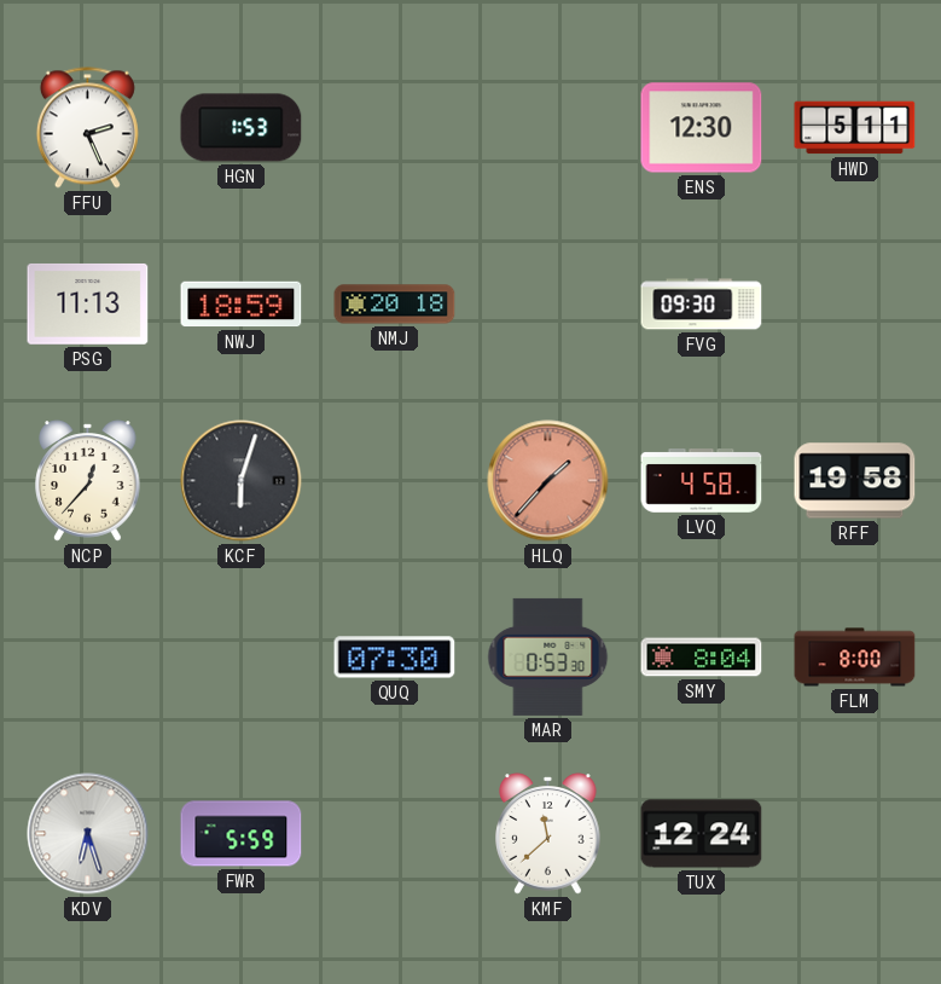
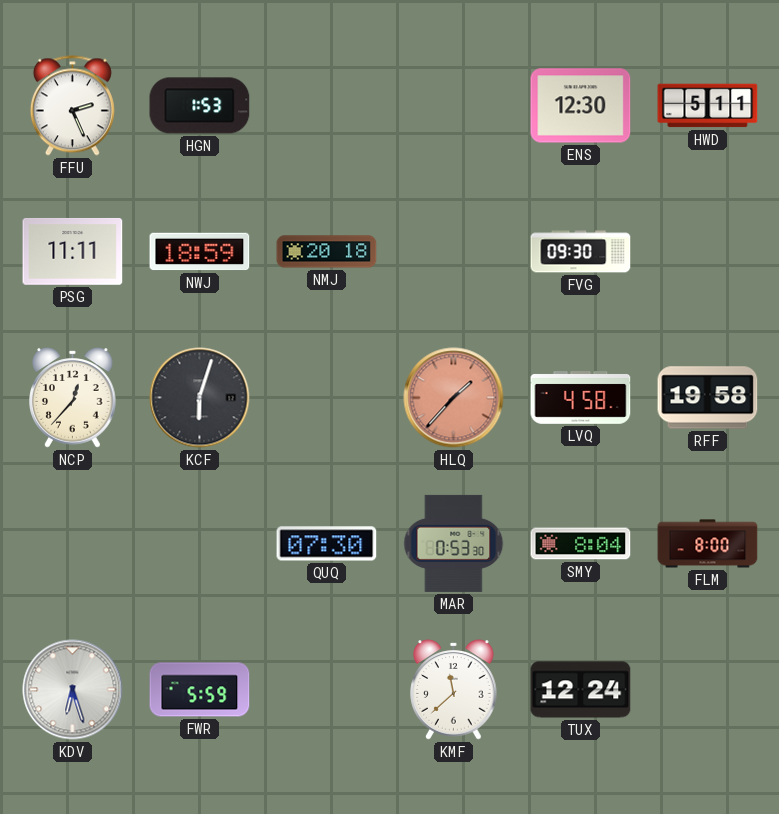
PSG: 11:13 -> 11:11 (73, 252)
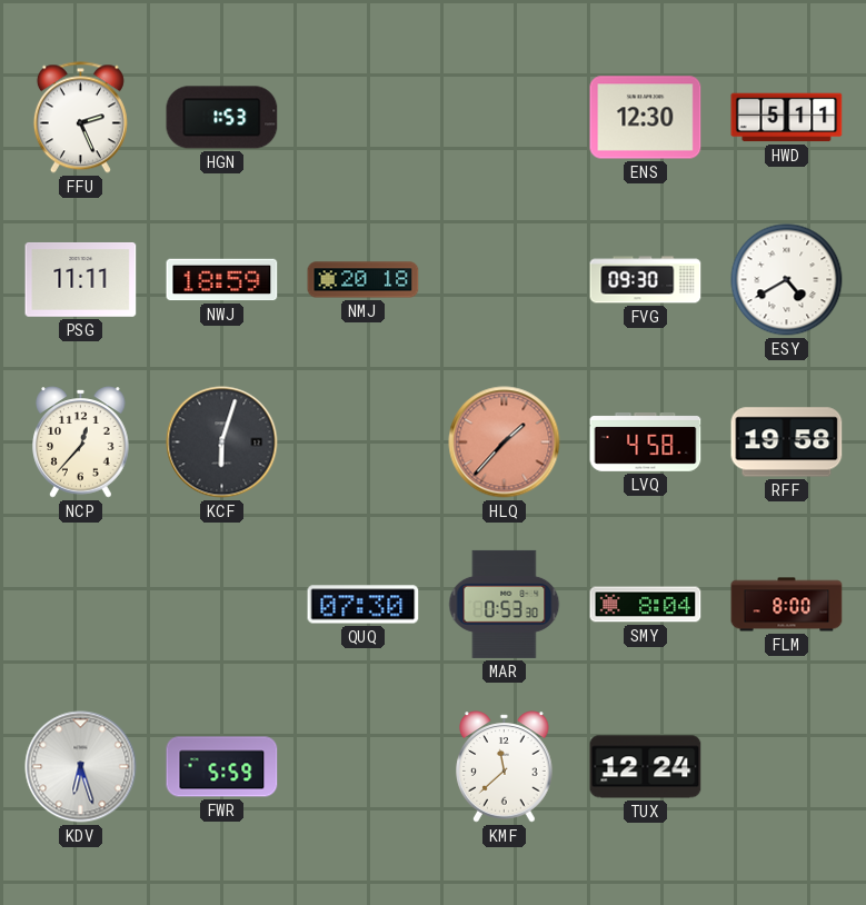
ESY: none -> 4:40 (787, 280)
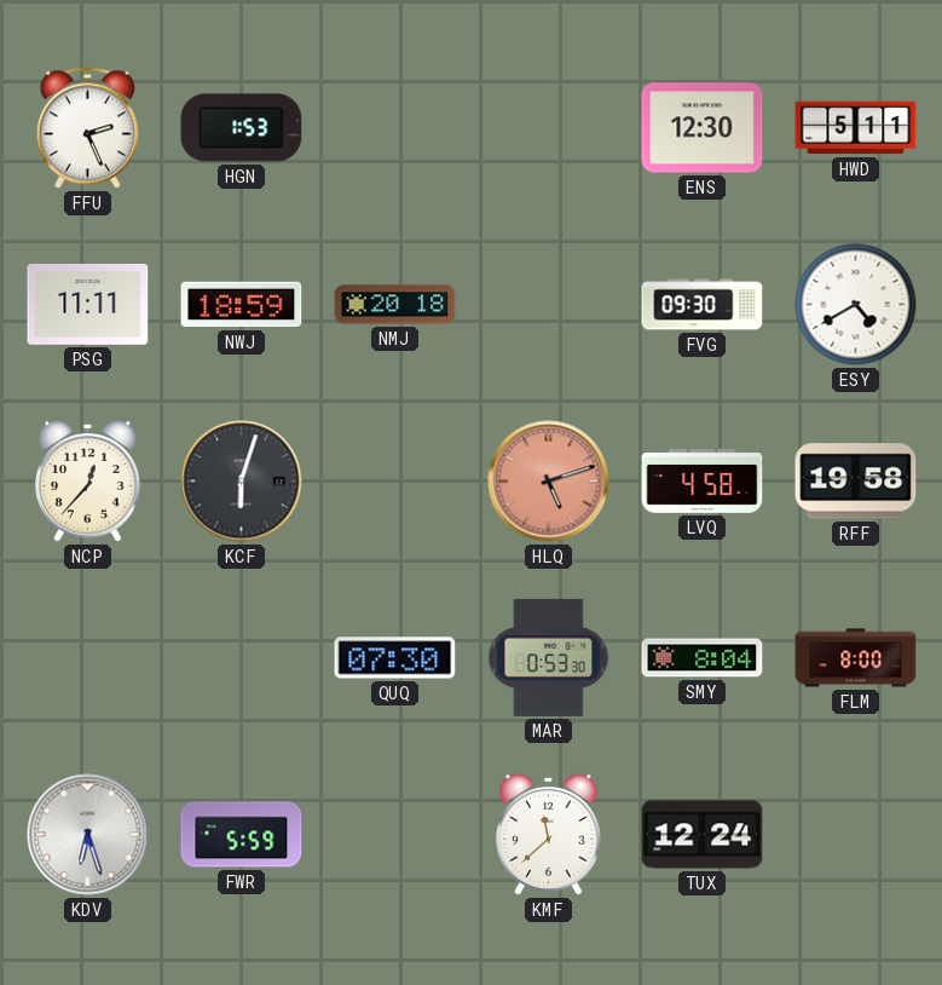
HLQ: 1:37 -> 5:12 (549, 482)
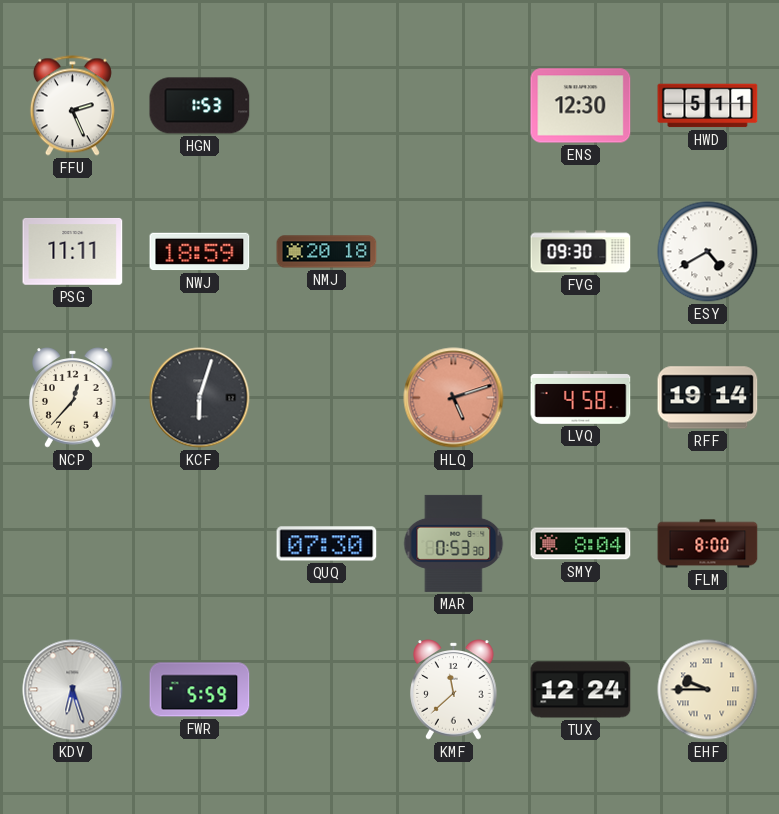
RFF: 19:58 -> 19:14 (708, 398)
EHF: none -> 9:45 (708, 690)
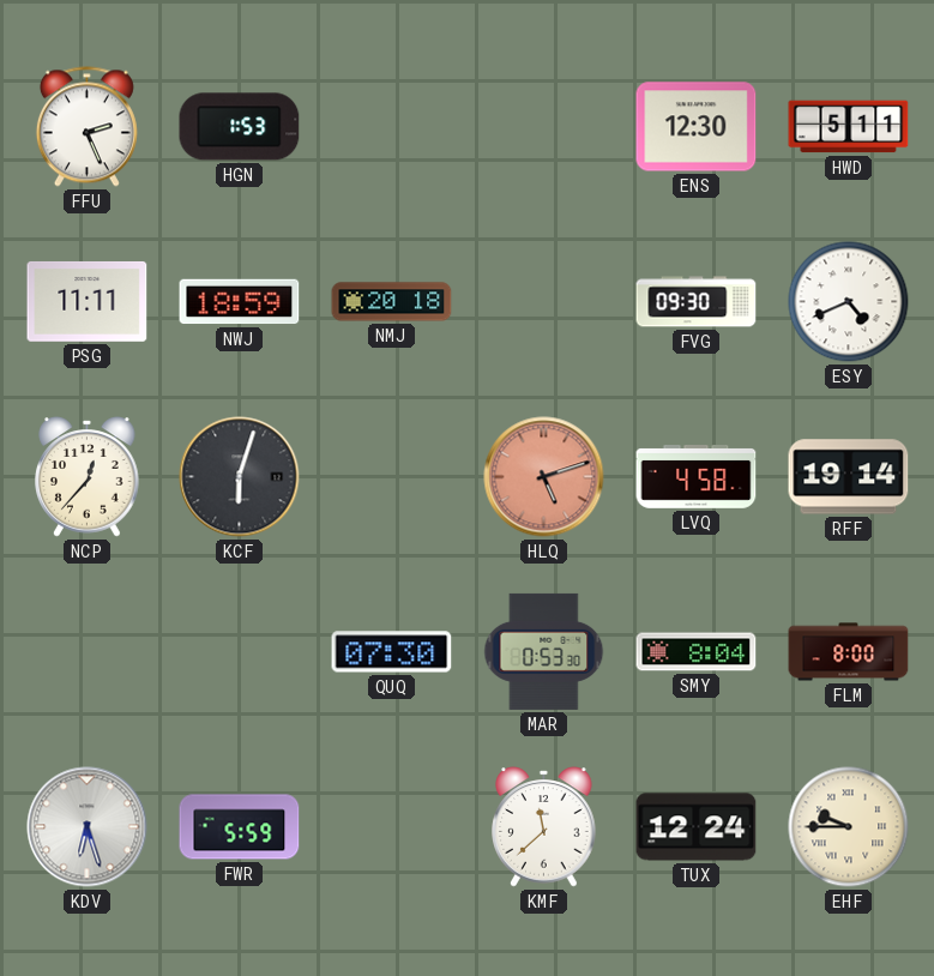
ESY: 4:40 -> 4:41 (849, 302)
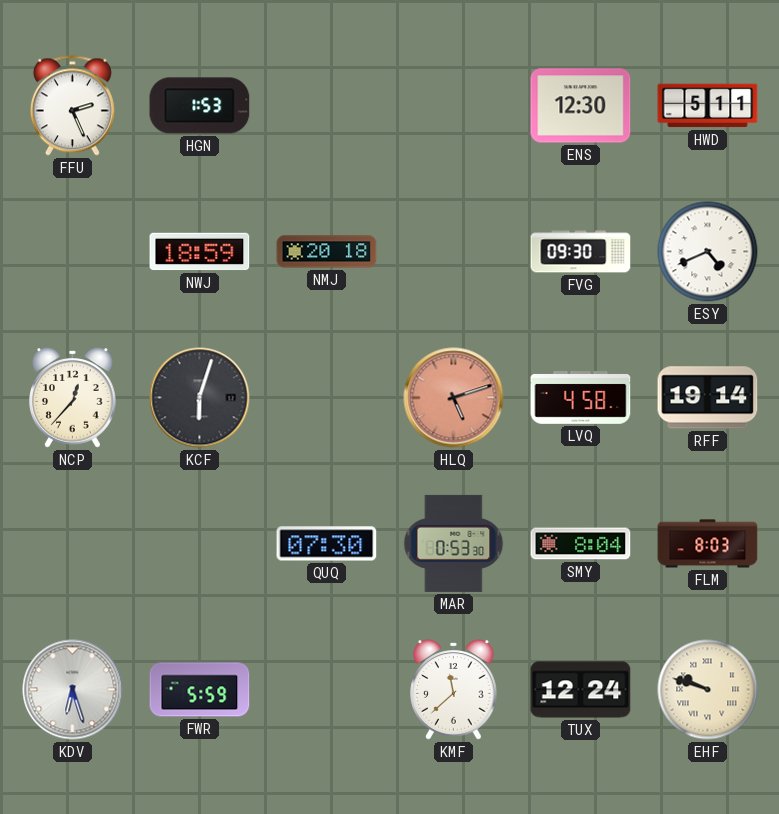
PSG: 11:11 -> none (88, 302)
FLM: 8:00 -> 8:03 (708, 544)
EHF: 9:45 -> 9:48 (708, 690)
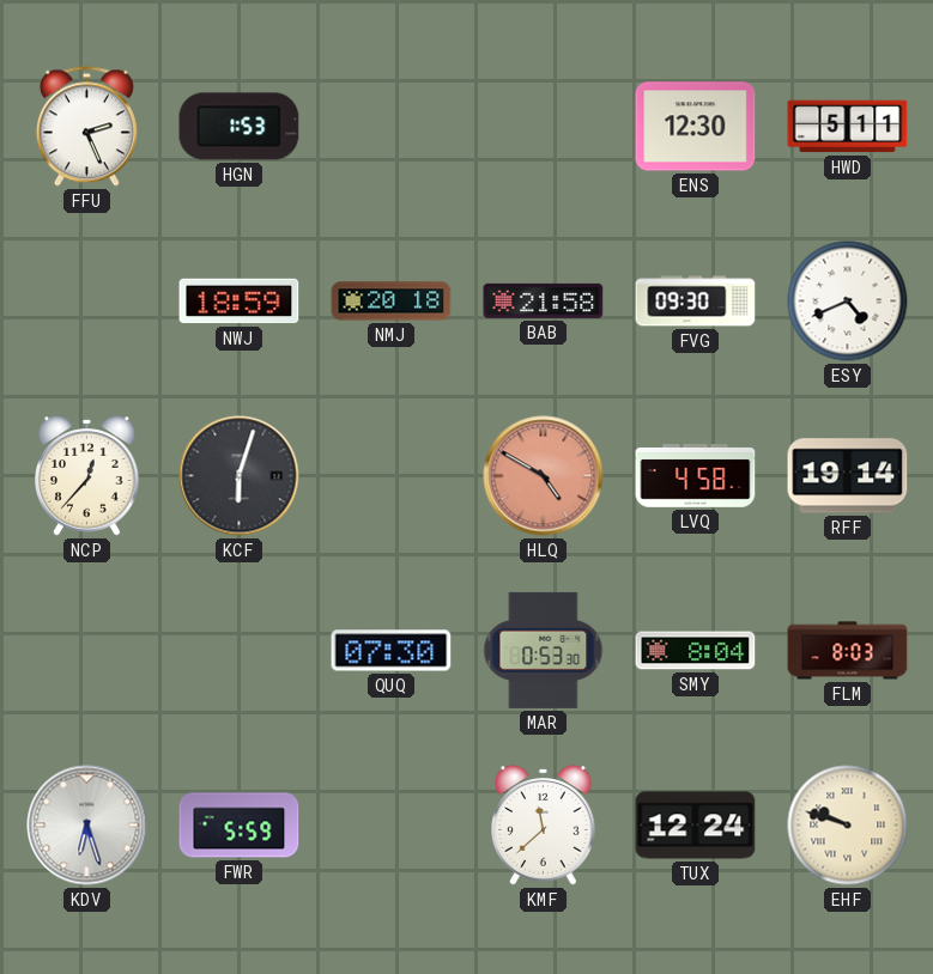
BAB: none -> 21:58 (544, 300)
HLQ: 5:12 -> 4:50 (544, 476)
